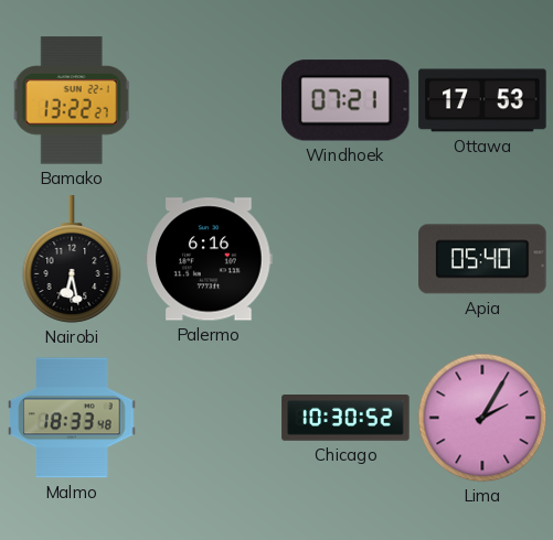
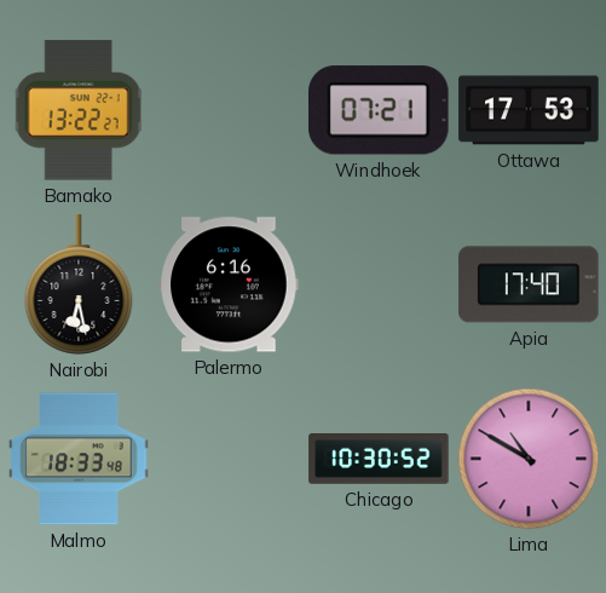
Apia: 05:40 -> 17:40 (529, 284)
Lima: 2:05 -> 10:50 (529, 459)
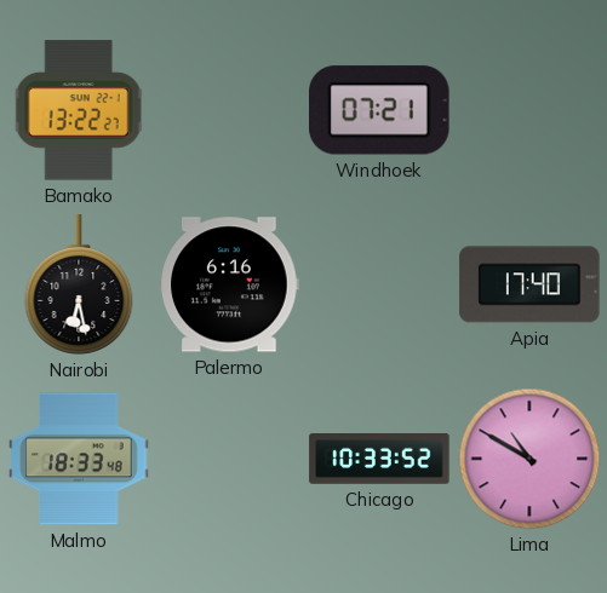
Ottawa: 17:53 -> none (529, 110)
Chicago: 10:30 -> 10:33 (379, 460)
